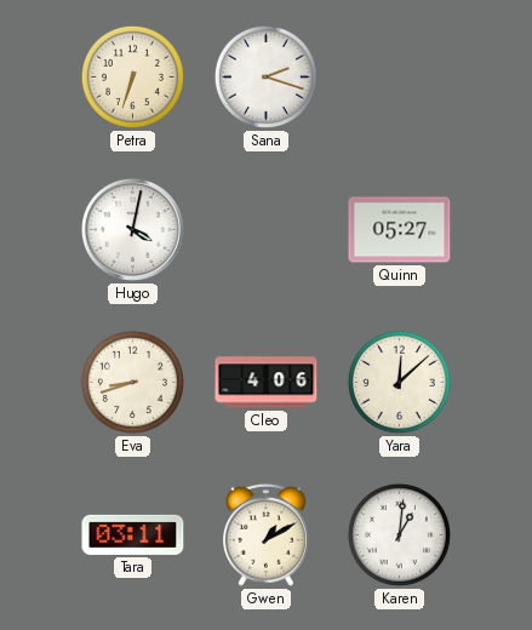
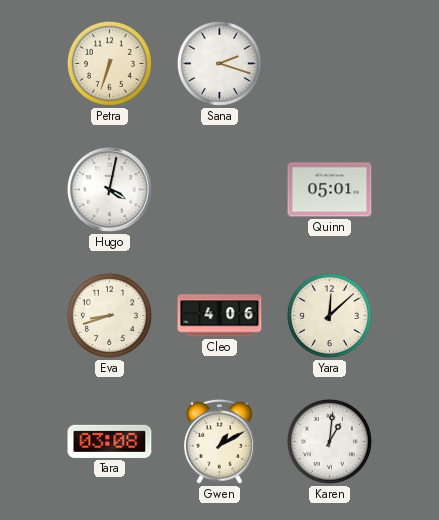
Quinn: 05:27 -> 05:01 (330, 190)
Tara: 03:11 -> 03:08 (110, 441)
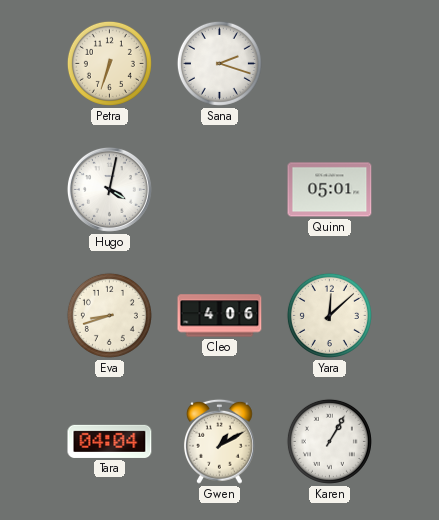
Tara: 03:08 -> 04:04 (110, 441)
Karen: 1:01 -> 1:05 (329, 441)
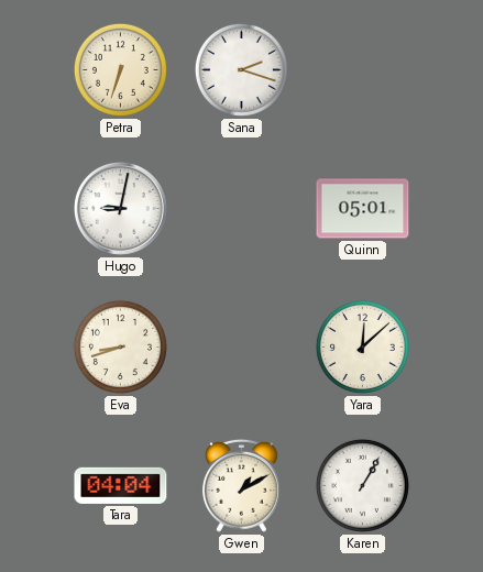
Hugo: 4:02 -> 9:02 (120, 208)
Cleo: 4:06 -> none (220, 316)
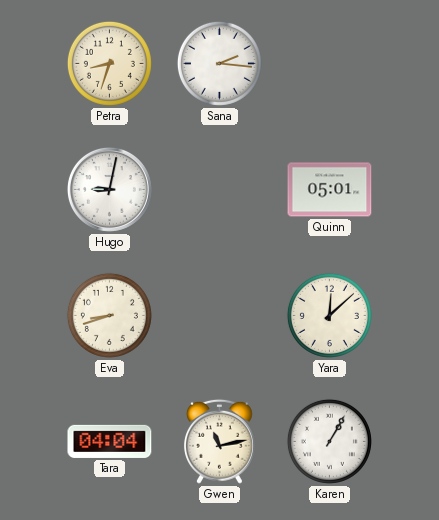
Petra: 6:33 -> 8:33 (109, 63)
Sana: 2:18 -> 2:16 (219, 63)
Gwen: 1:10 -> 11:13 (220, 441)
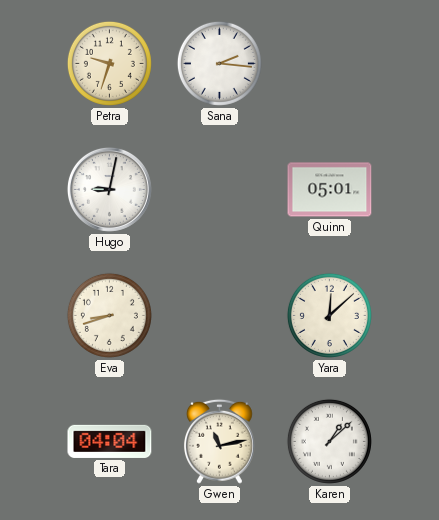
Petra: 8:33 -> 9:33 (109, 63)
Karen: 1:05 -> 1:08 (329, 441)
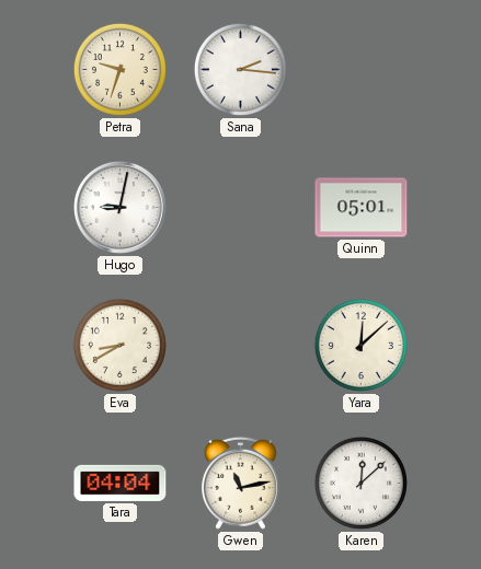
Eva: 8:42 -> 8:40 (119, 345)
Karen: 1:08 -> 12:08 (360, 483)
